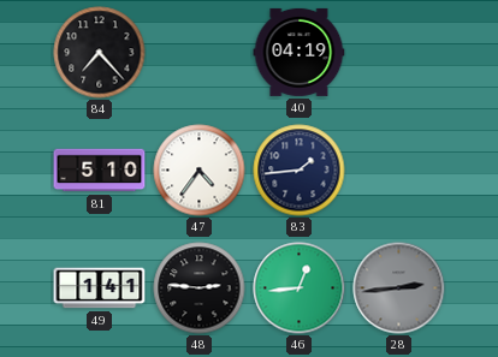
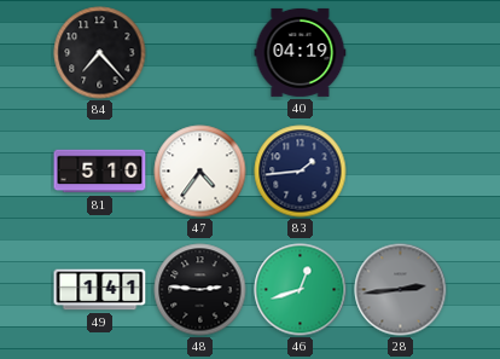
46: 12:44 -> 12:42 (301, 290)
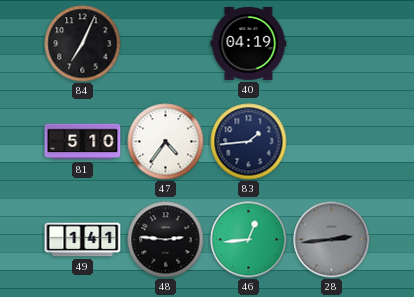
84: 7:23 -> 7:04 (83, 44)
46: 12:42 -> 12:44 (249, 240)
